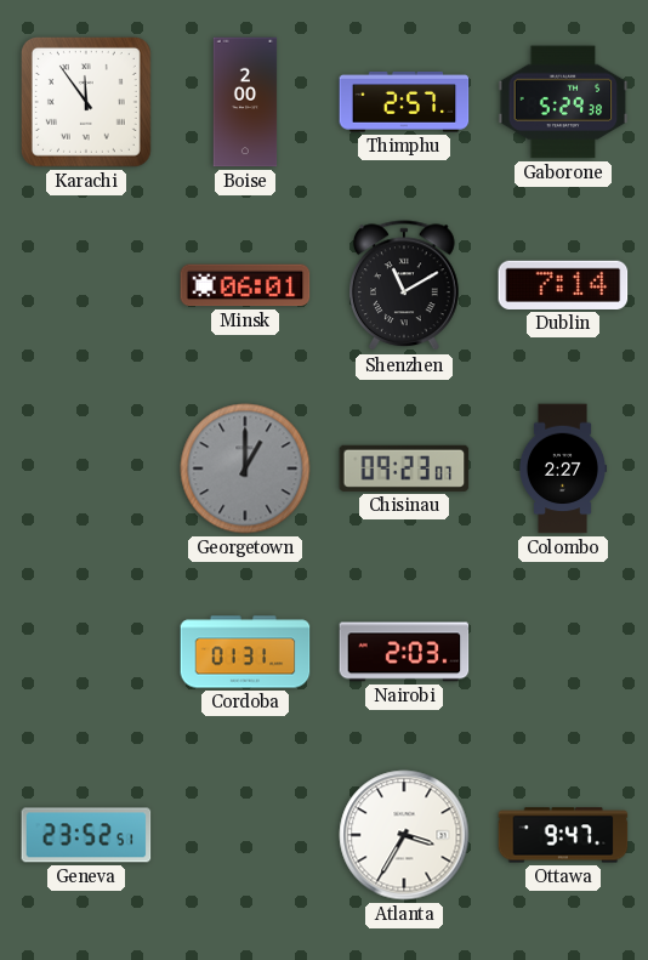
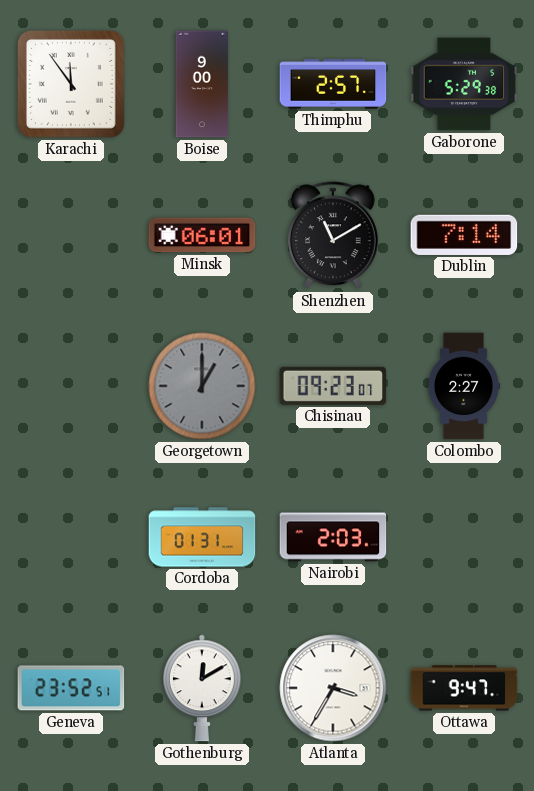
Boise: 2:00 -> 9:00 (202, 84)
Gothenburg: none -> 12:10 (203, 688)
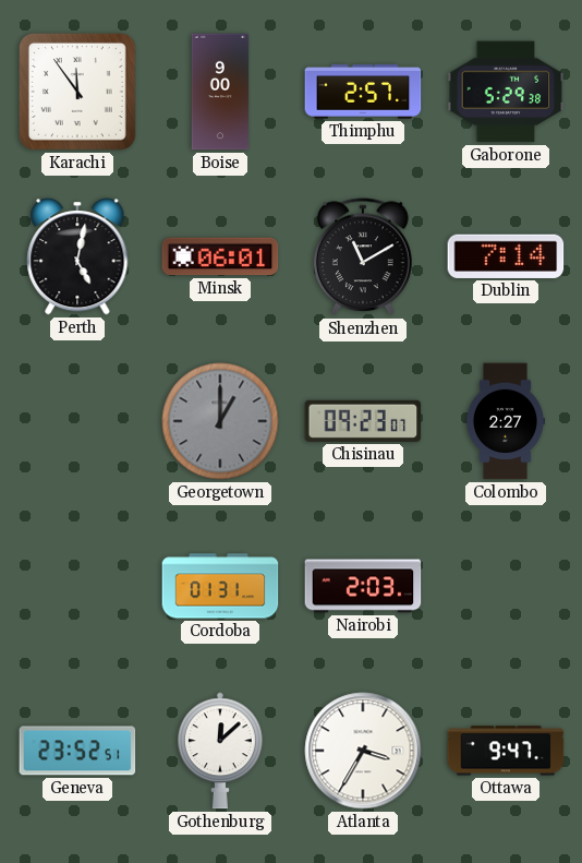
Perth: none -> 5:02 (77, 257)
Gothenburg: 12:10 -> 12:08 (221, 751)
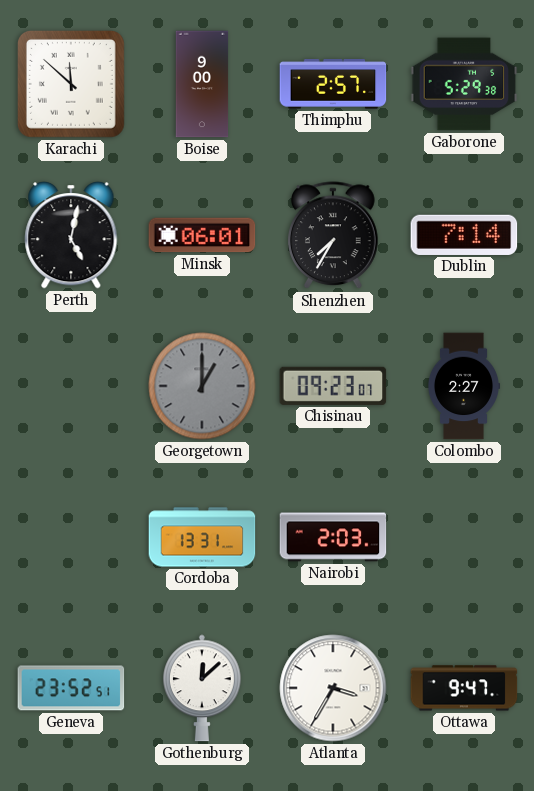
Karachi: 11:54 -> 11:52 (71, 84)
Shenzhen: 11:10 -> 7:35 (334, 236)
Cordoba: 01:31 -> 13:31 (202, 537)
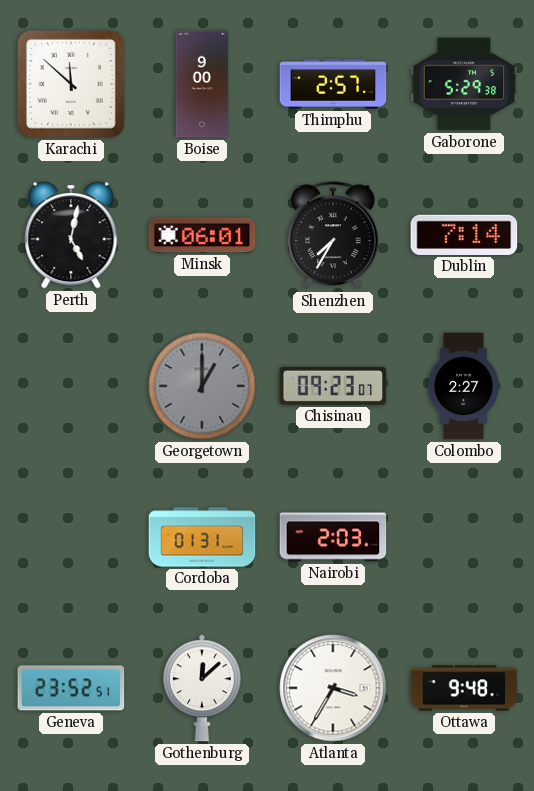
Cordoba: 13:31 -> 01:31 (202, 537)
Ottawa: 9:47 -> 9:48 (464, 688)
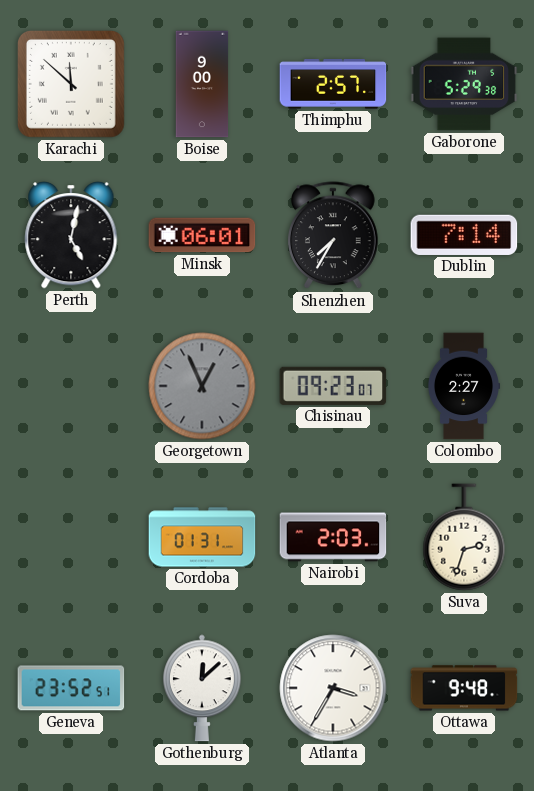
Georgetown: 1:00 -> 12:56 (202, 386)
Suva: none -> 2:33 (464, 537)
